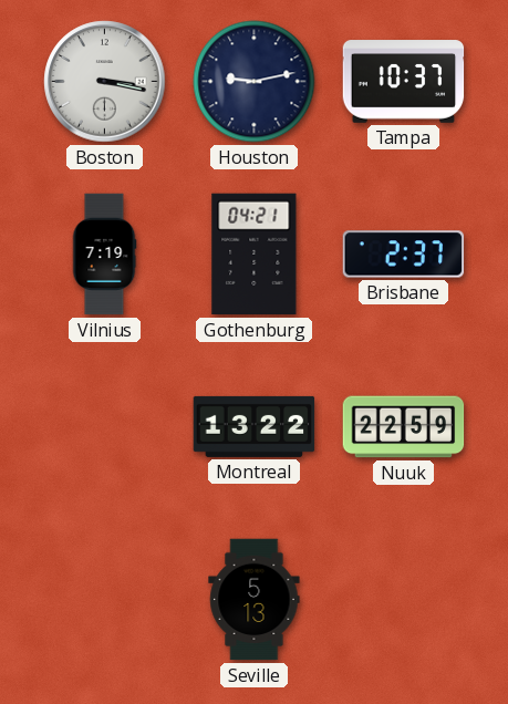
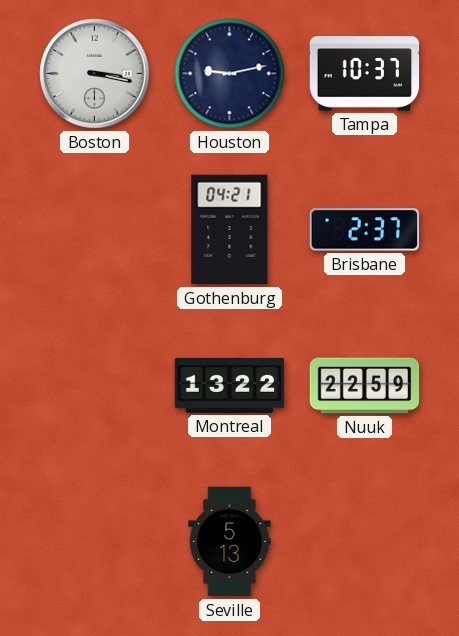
Vilnius: 7:19 -> none (104, 255)
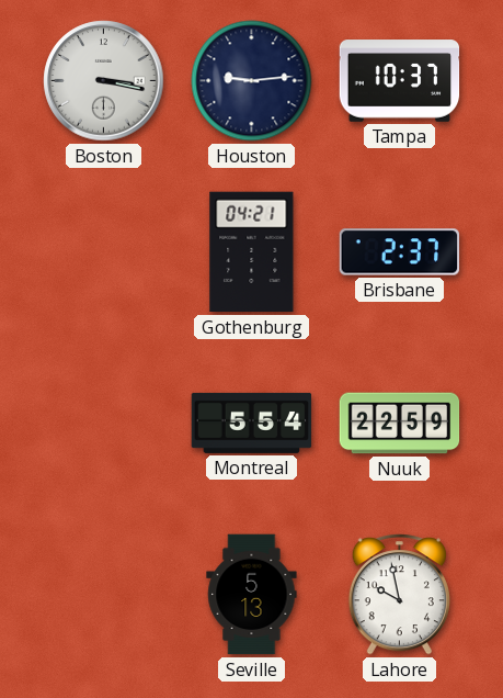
Houston: 9:13 -> 9:14 (252, 81)
Montreal: 13:22 -> 5:54 (252, 423)
Lahore: none -> 9:58 (399, 595)
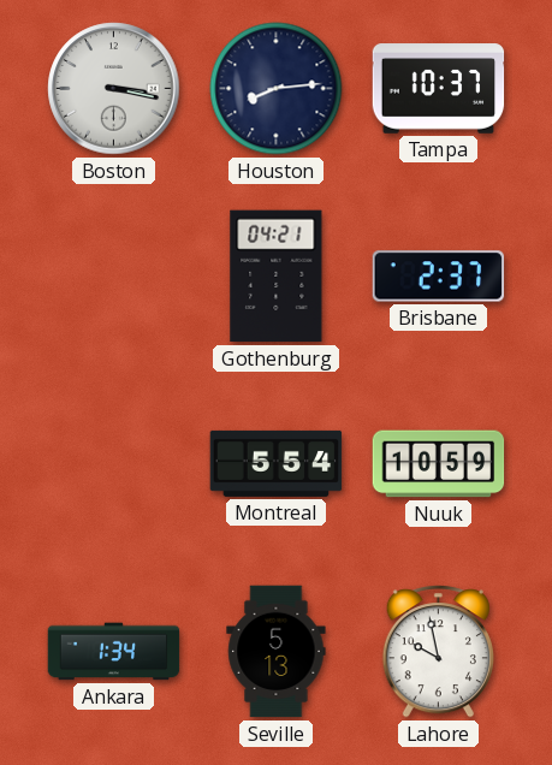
Houston: 9:14 -> 8:14 (277, 89)
Nuuk: 22:59 -> 10:59 (439, 464)
Ankara: none -> 1:34 (114, 652)
